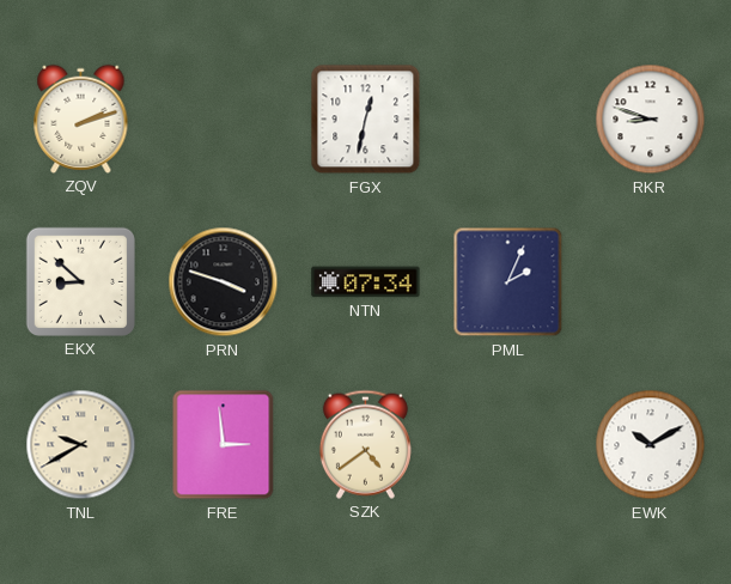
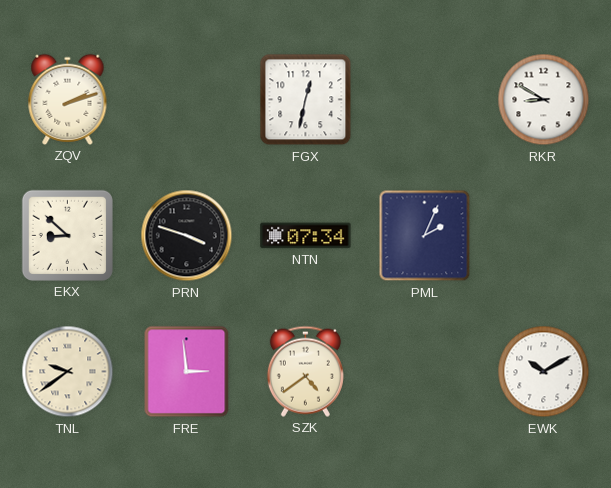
RKR: 8:48 -> 8:50 (544, 100)
TNL: 9:40 -> 9:39 (68, 372)
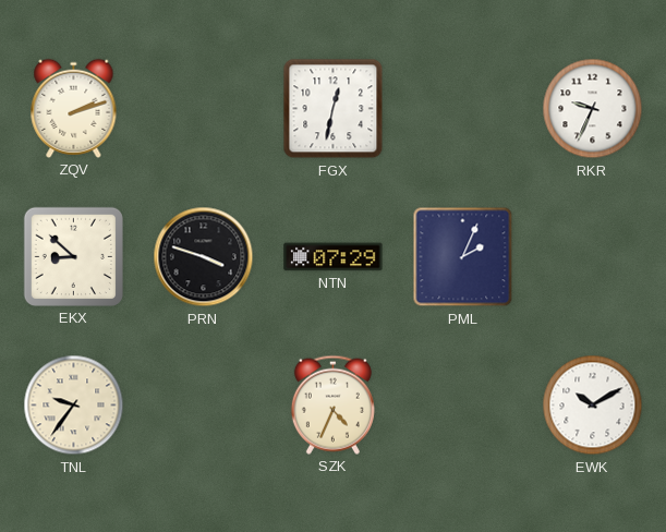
RKR: 8:50 -> 9:34 (593, 109)
NTN: 07:34 -> 07:29 (334, 257)
TNL: 9:39 -> 9:36 (74, 406)
FRE: 2:59 -> none (187, 372)
SZK: 4:39 -> 4:34 (332, 404)
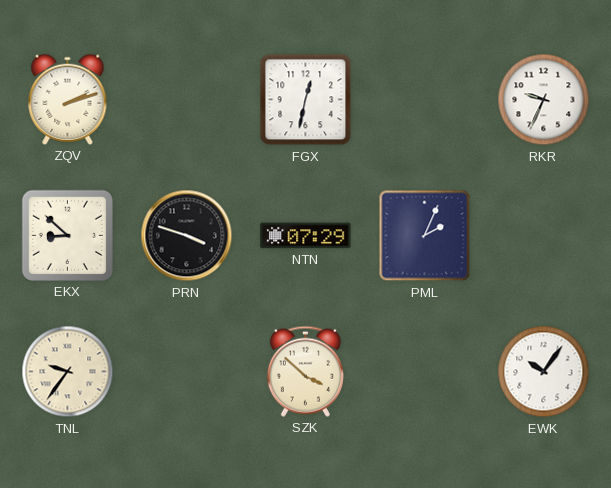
SZK: 4:34 -> 3:52 (305, 371)
EWK: 10:10 -> 10:06 (544, 372)
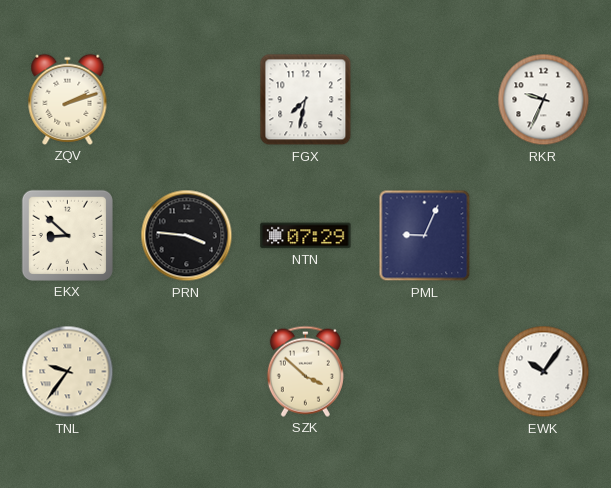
FGX: 12:32 -> 7:32 (306, 100)
PRN: 3:48 -> 3:46 (187, 236)
PML: 2:04 -> 9:04 (425, 236)
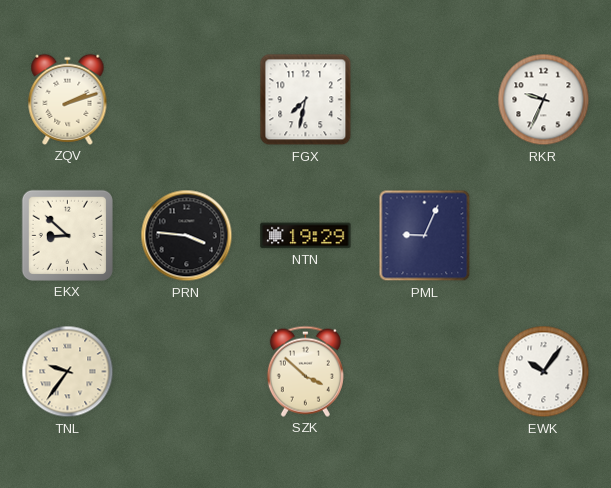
NTN: 07:29 -> 19:29 (306, 236)
